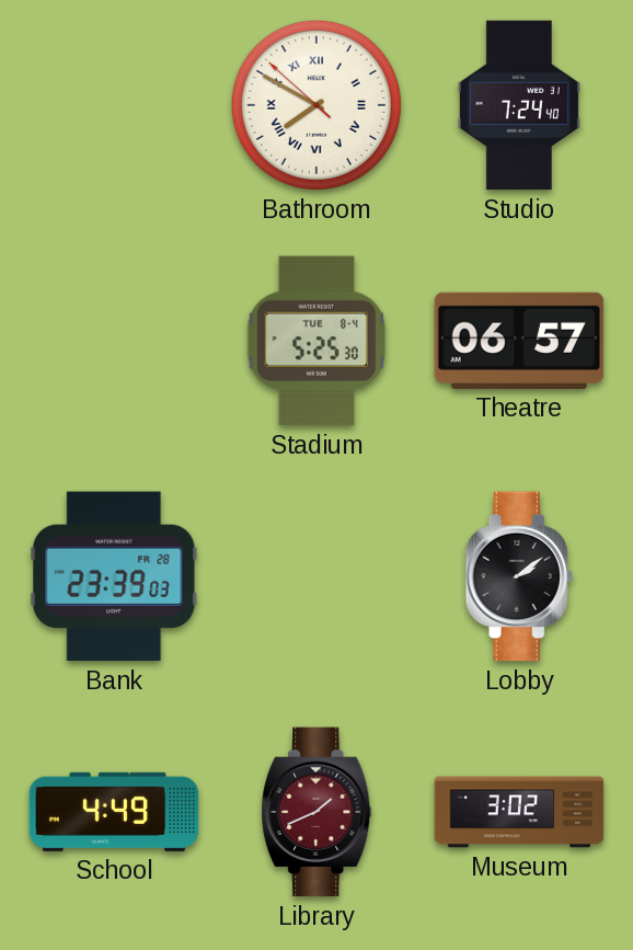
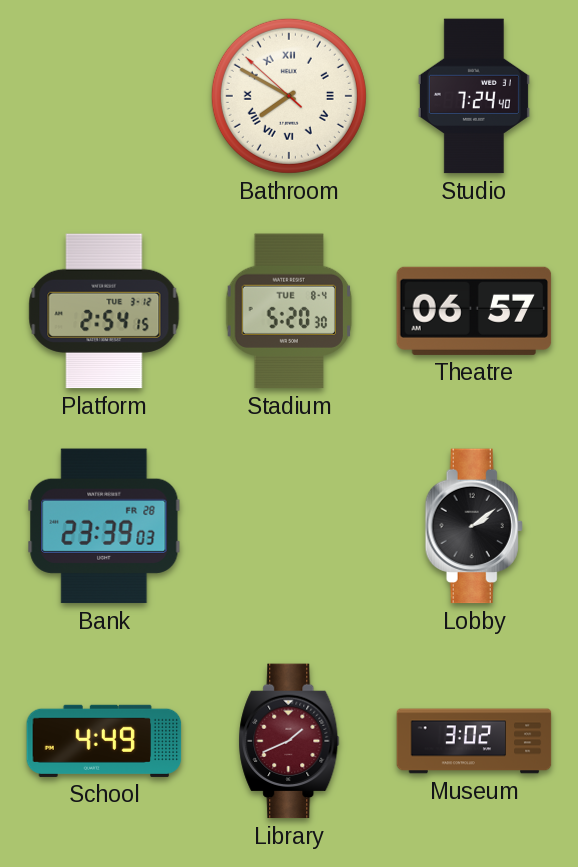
Platform: none -> 2:54 (104, 311)
Stadium: 5:25 -> 5:20 (289, 311)
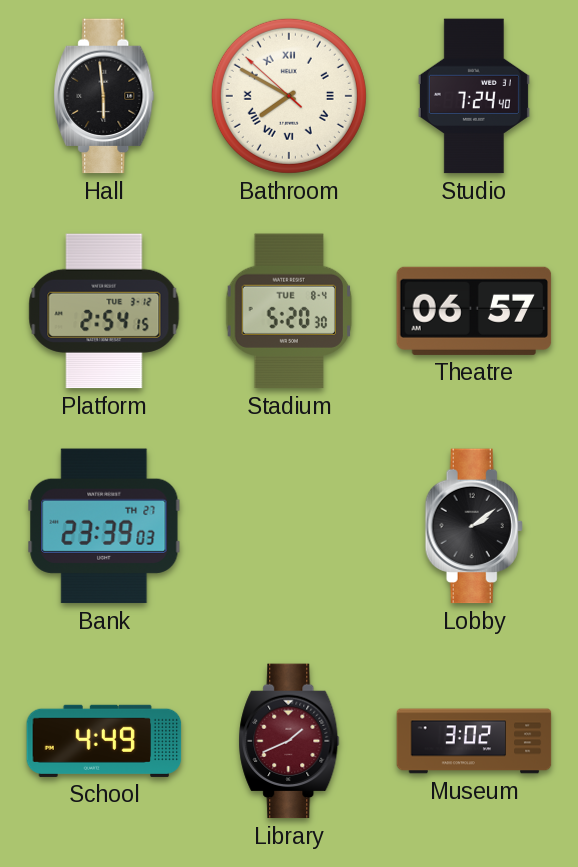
Hall: none -> 5:59 (104, 96)
Bank date: FR 28 -> TH 27 (104, 526)
